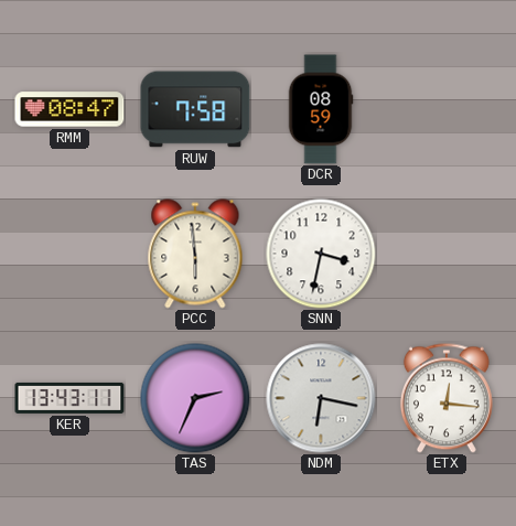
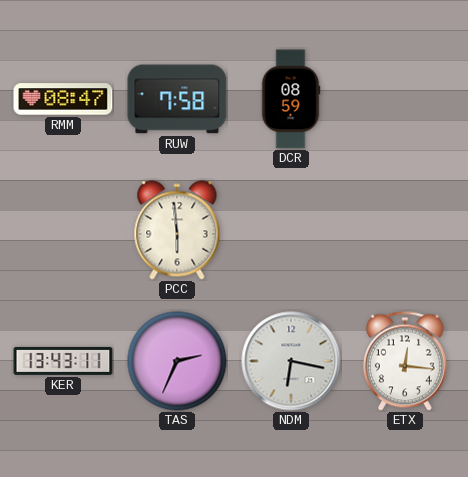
SNN: 3:32 -> none (321, 254)
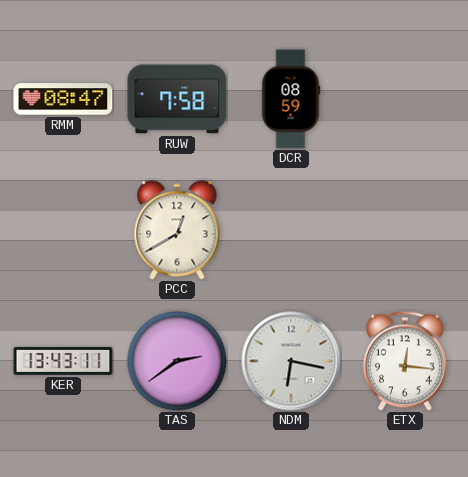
PCC: 5:59 -> 12:40 (177, 230)
TAS: 2:34 -> 2:39 (177, 361)
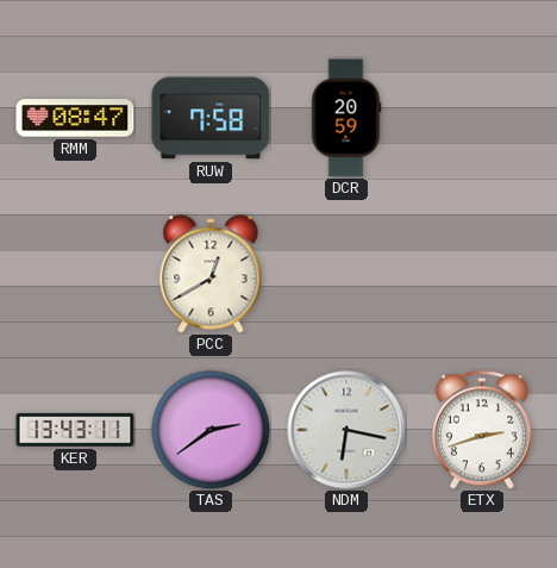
DCR: 08:59 -> 20:59 (346, 118)
ETX: 12:16 -> 2:42 (482, 430)
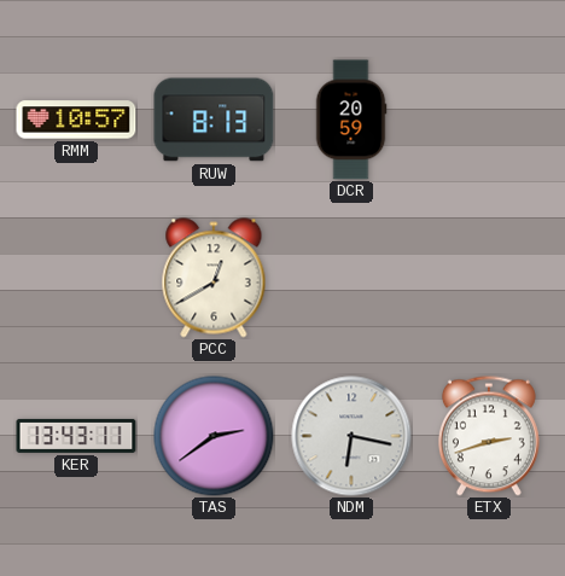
RMM: 08:47 -> 10:57 (76, 120)
RUW: 7:58 -> 8:13 (214, 120)
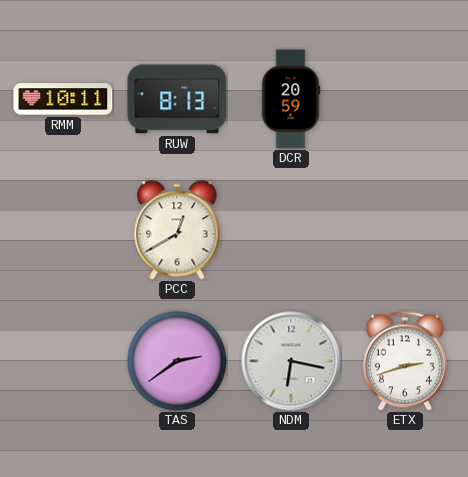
RMM: 10:57 -> 10:11 (63, 99)
KER: 13:43 -> none (76, 436)
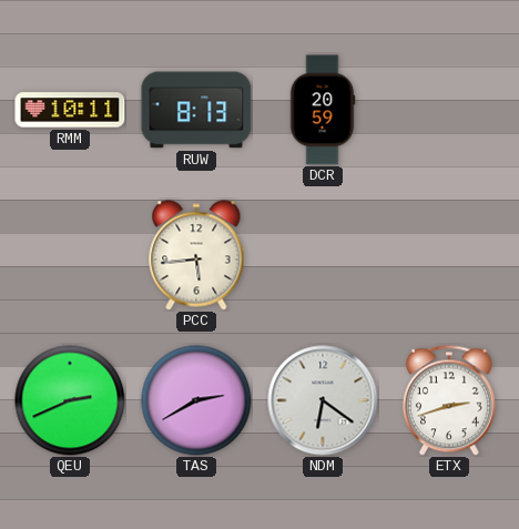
PCC: 12:40 -> 5:44 (196, 255)
QEU: none -> 2:41 (70, 400)
TAS: 2:39 -> 2:40 (196, 400)
NDM: 6:17 -> 6:21 (323, 400)
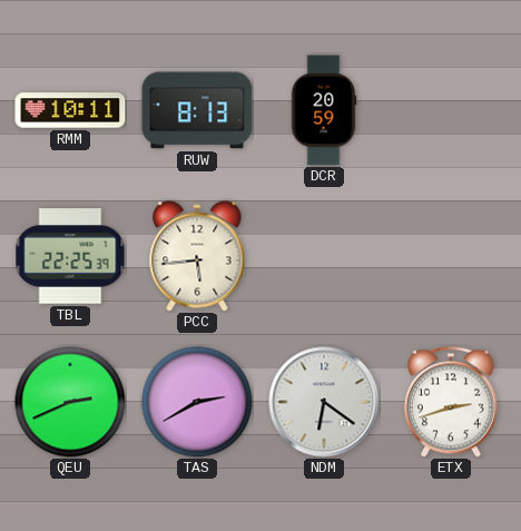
TBL: none -> 22:25 (70, 256)
